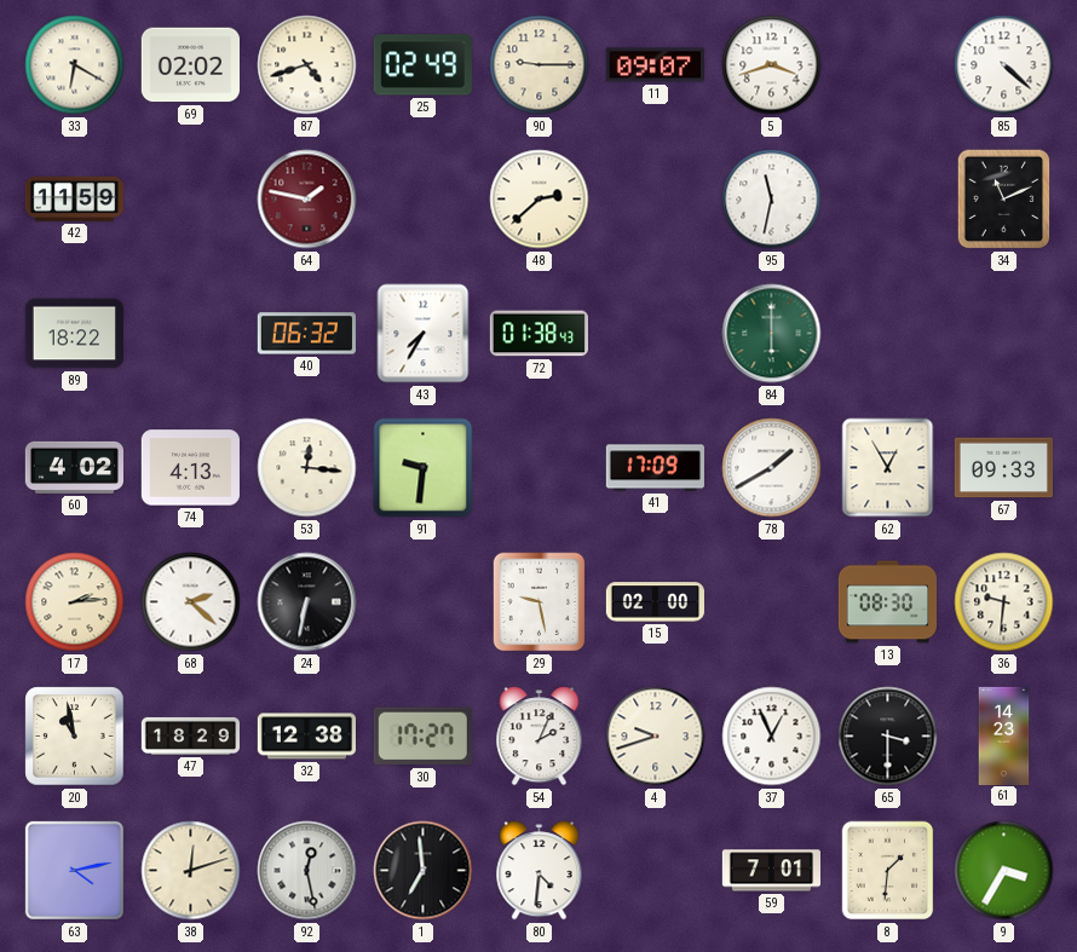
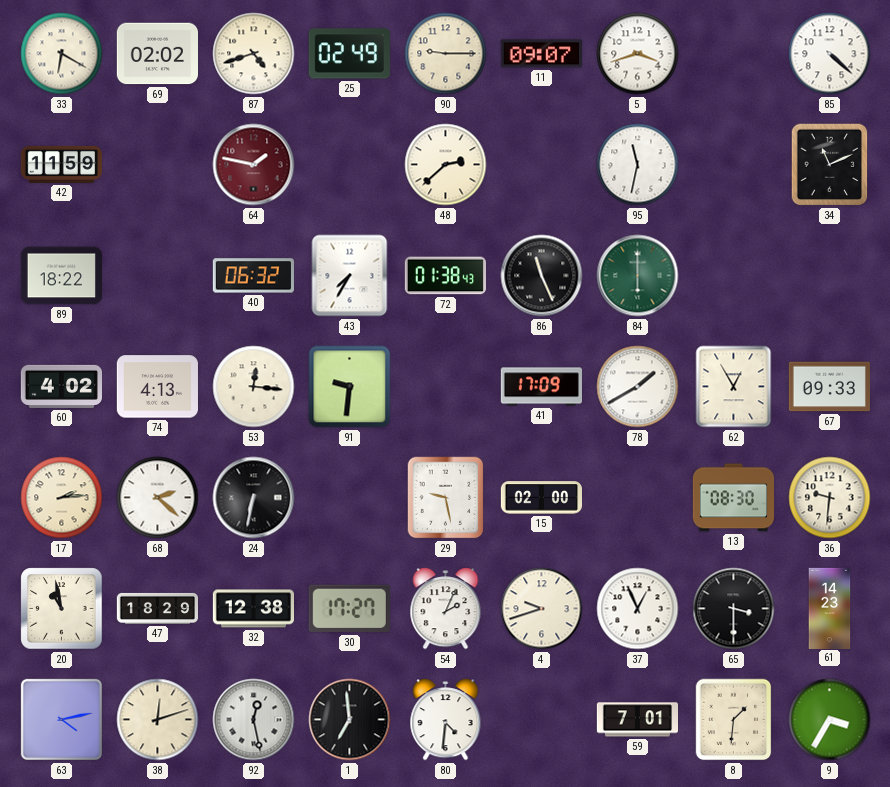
86: none -> 11:26 (542, 276)
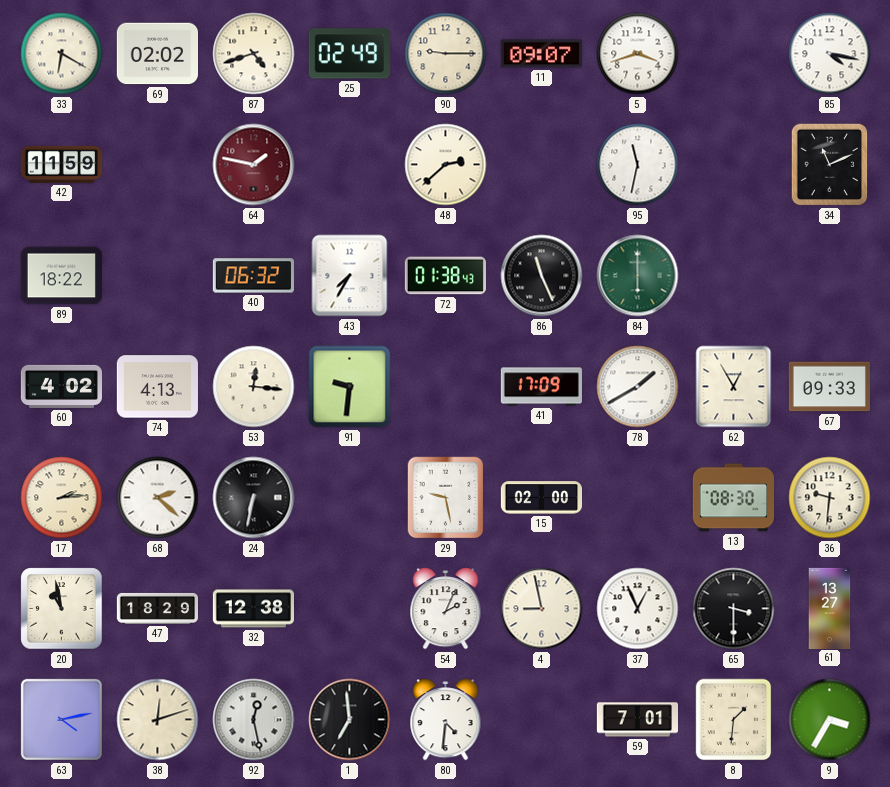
85: 4:22 -> 4:17 (830, 54)
30: 17:27 -> none (349, 609)
4: 9:42 -> 8:58 (542, 609)
61: 14:23 -> 13:27 (830, 608)
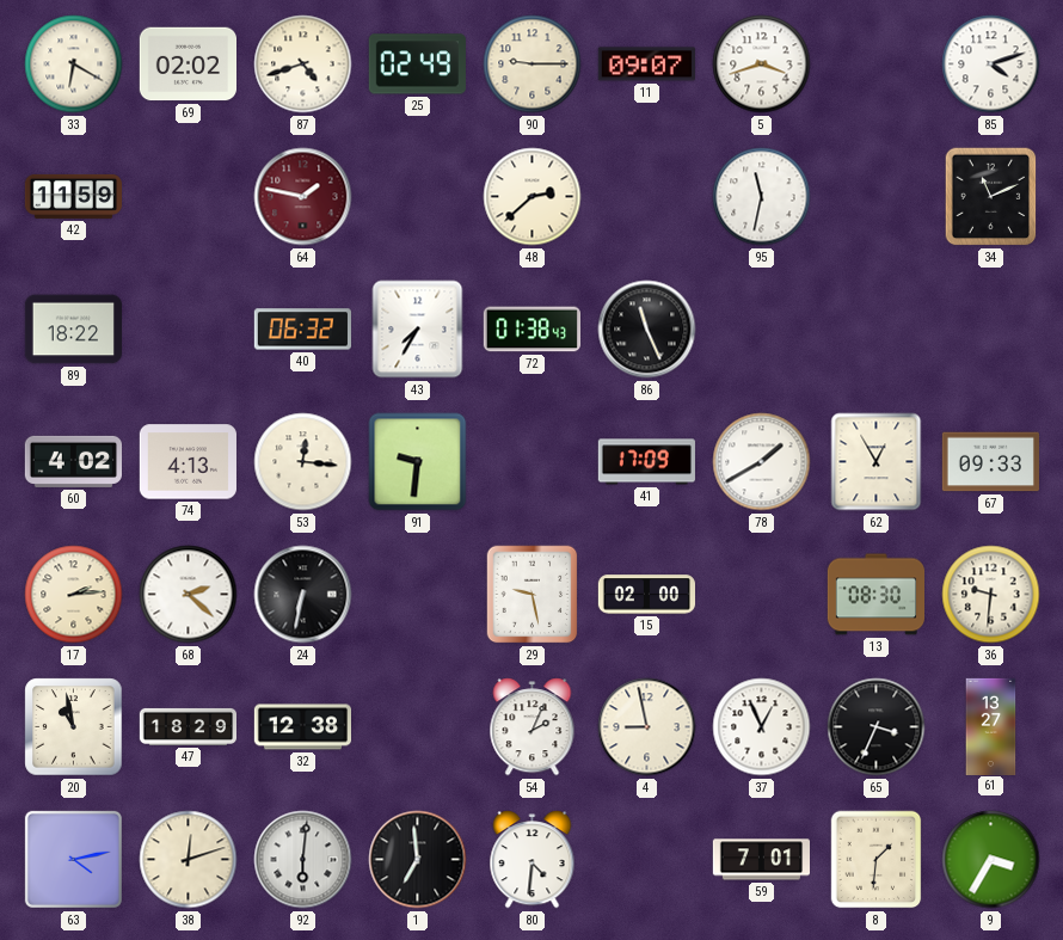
85: 4:17 -> 4:12 (991, 64)
84: 6:00 -> none (638, 276)
65: 3:30 -> 3:34 (877, 727)
92: 12:28 -> 6:01 (303, 860)
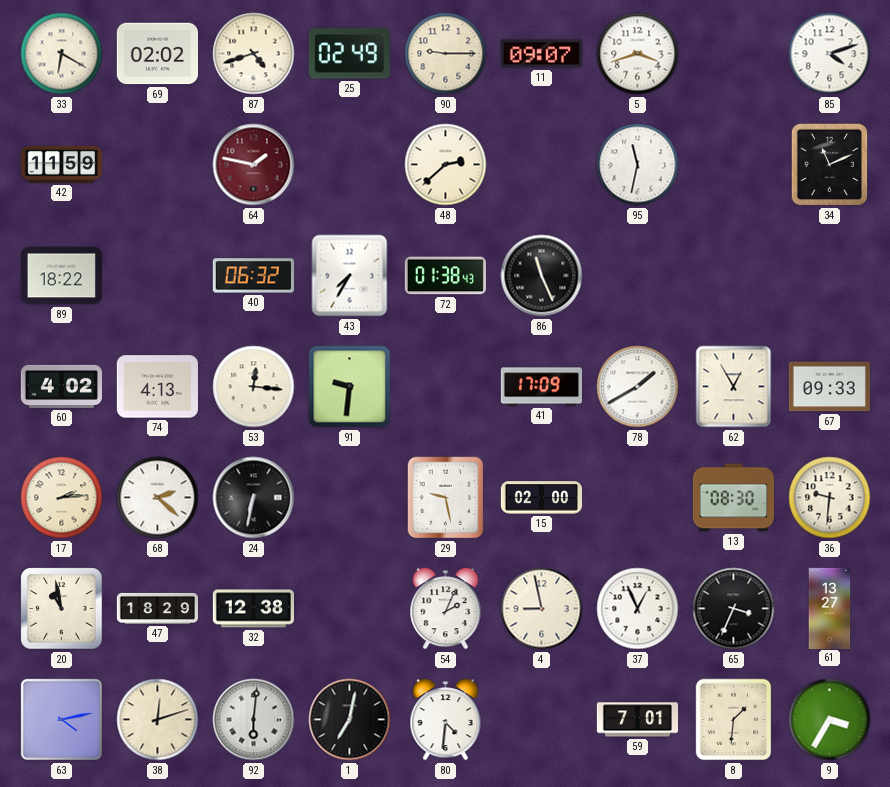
1: 6:59 -> 7:02 (350, 720)
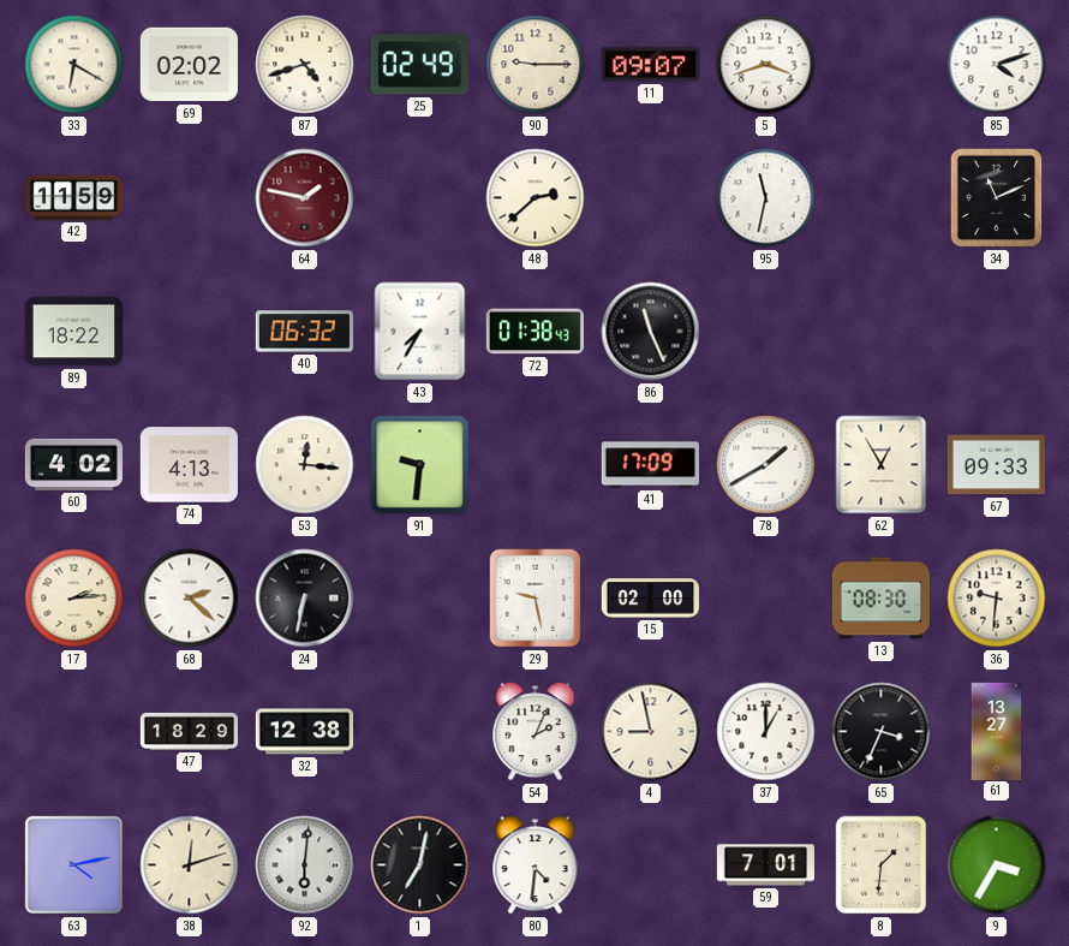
20: 10:58 -> none (62, 609)
37: 12:56 -> 1:00 (766, 732)
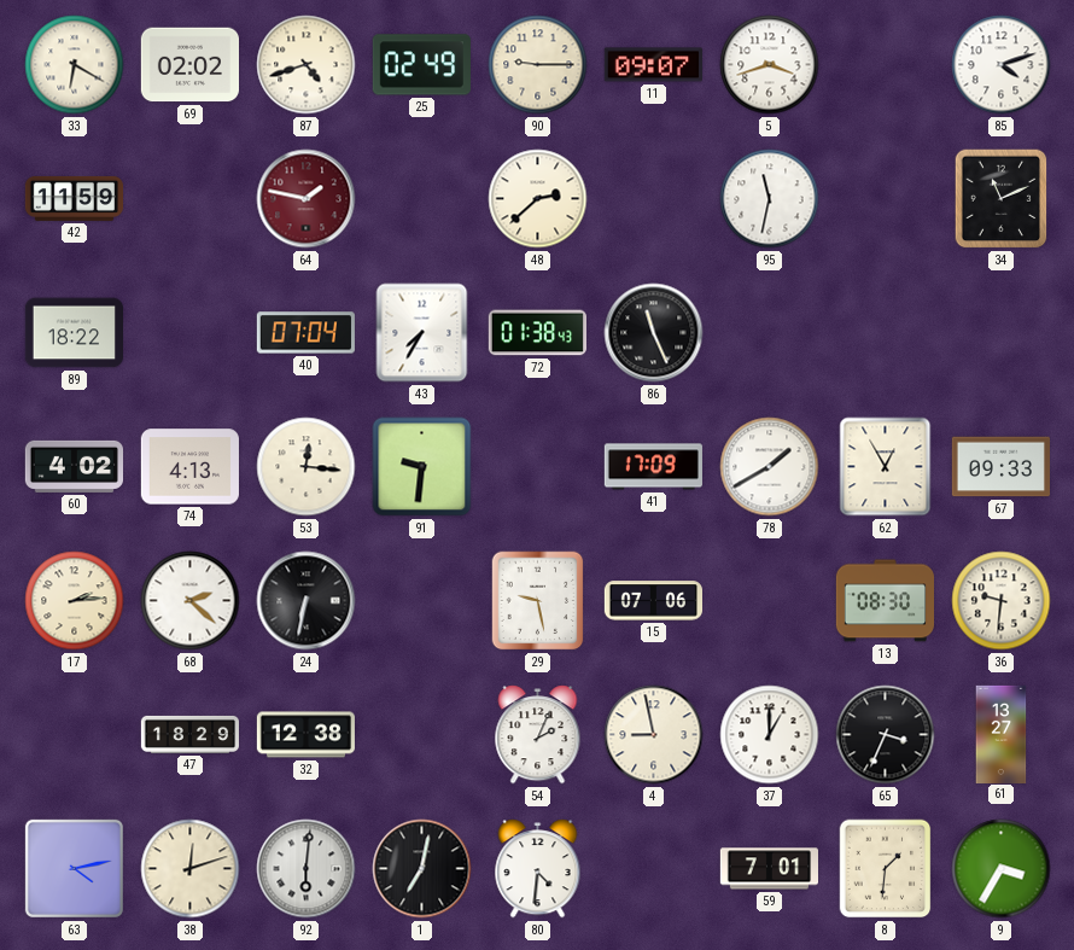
40: 06:32 -> 07:04 (305, 333)
15: 02:00 -> 07:06 (653, 601)
